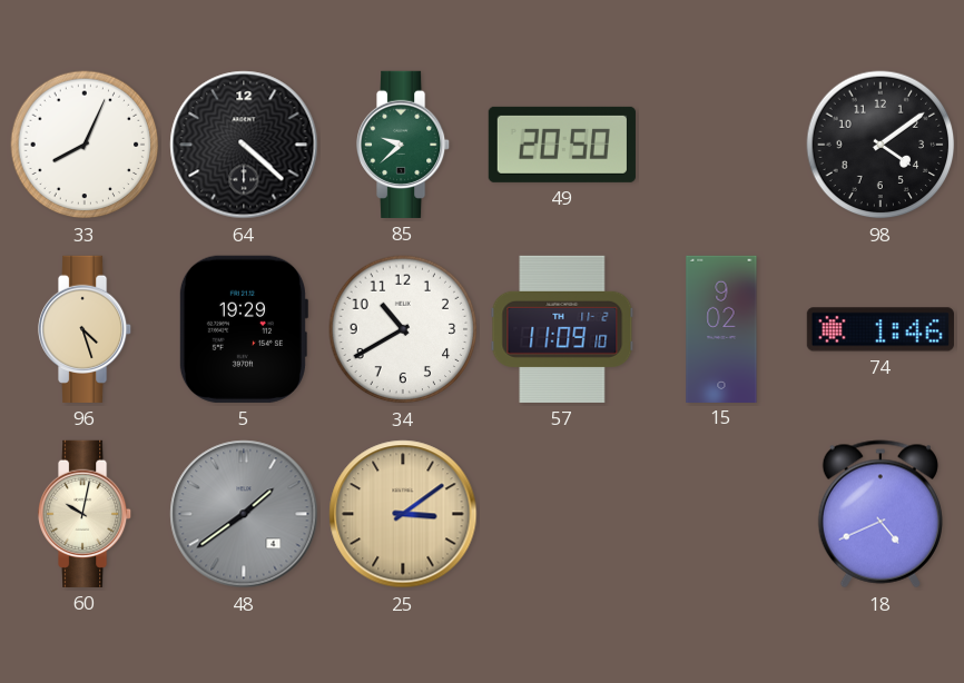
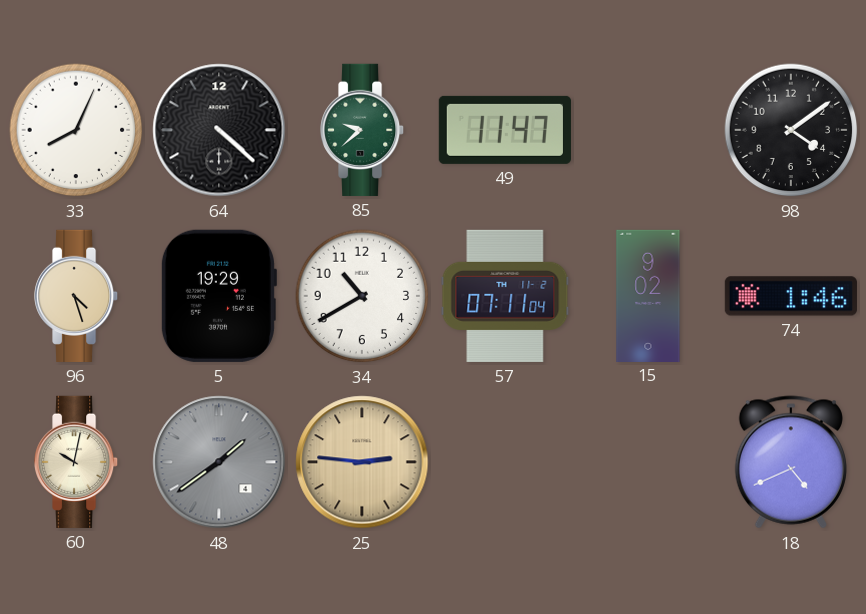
49: 20:50 -> 11:47 (505, 130)
57: 11:09 -> 07:11 (505, 296)
25: 3:09 -> 2:46 (362, 462)
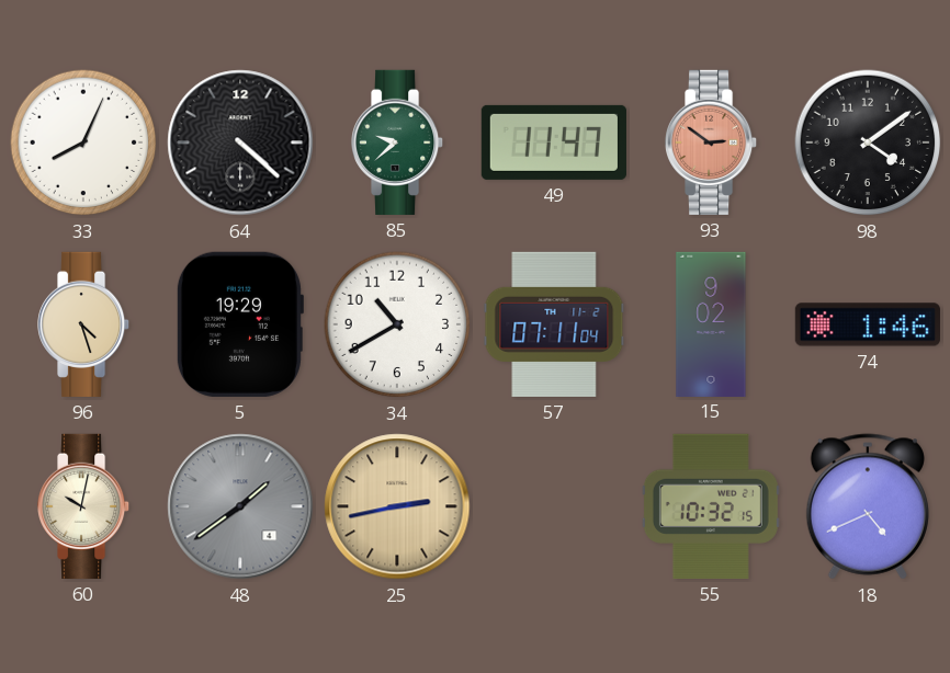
93: none -> 2:51 (712, 142)
25: 2:46 -> 2:43 (397, 506)
55: none -> 10:32 (711, 506)
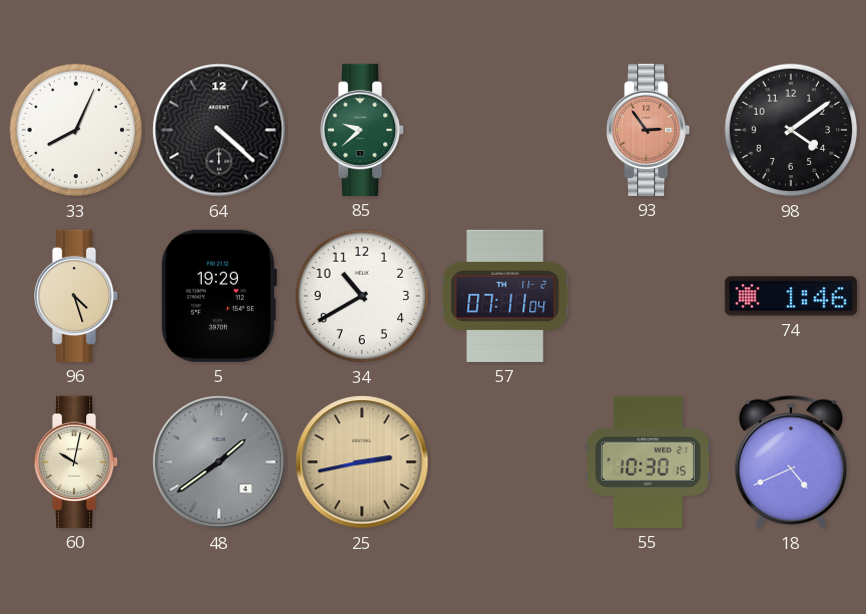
49: 11:47 -> none (554, 142)
93: 2:51 -> 2:54 (649, 130)
15: 9:02 -> none (711, 323)
55: 10:32 -> 10:30 (648, 462)
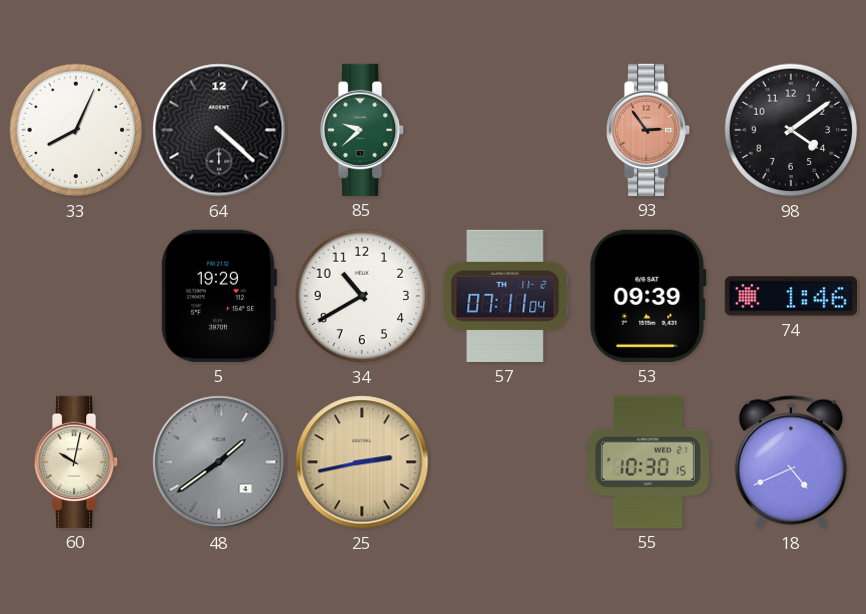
96: 4:27 -> none (77, 296)
53: none -> 09:39 (648, 296)
